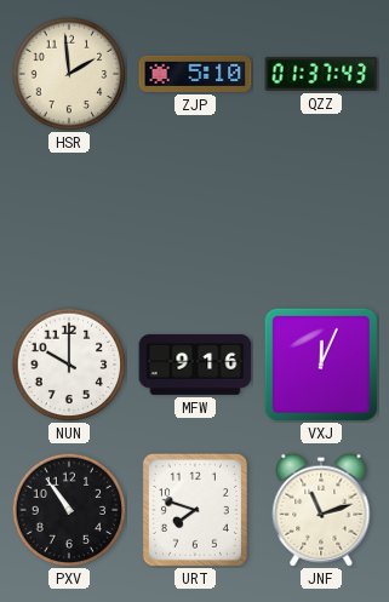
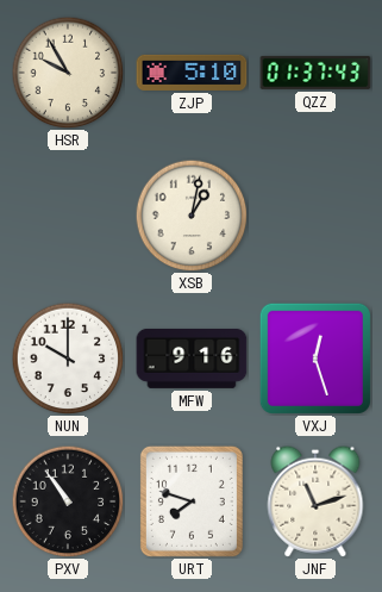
HSR: 1:59 -> 9:55 (68, 73)
XSB: none -> 1:02 (192, 216)
VXJ: 12:04 -> 12:27 (315, 359)
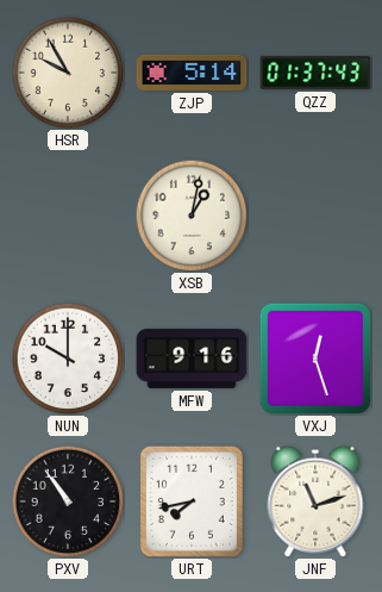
ZJP: 5:10 -> 5:14 (192, 73)
URT: 7:48 -> 7:43 (192, 501)
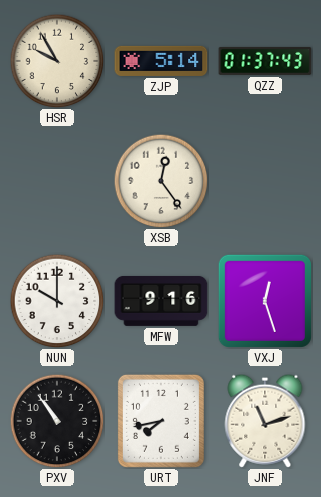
XSB: 1:02 -> 12:24 (161, 181)
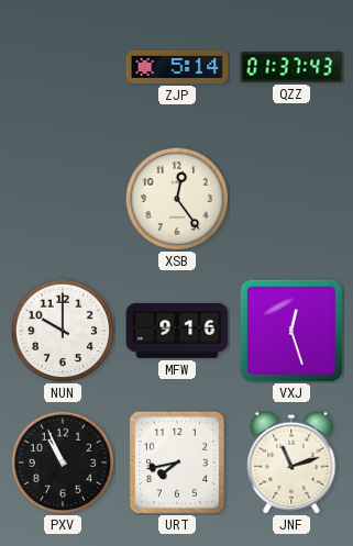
HSR: 9:55 -> none (57, 61)
PXV: 10:54 -> 10:56 (63, 463)
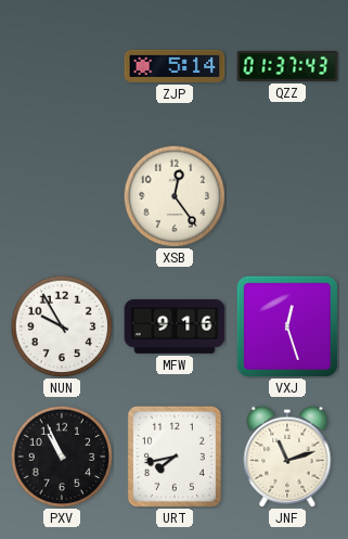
NUN: 10:00 -> 9:55 (62, 326)
